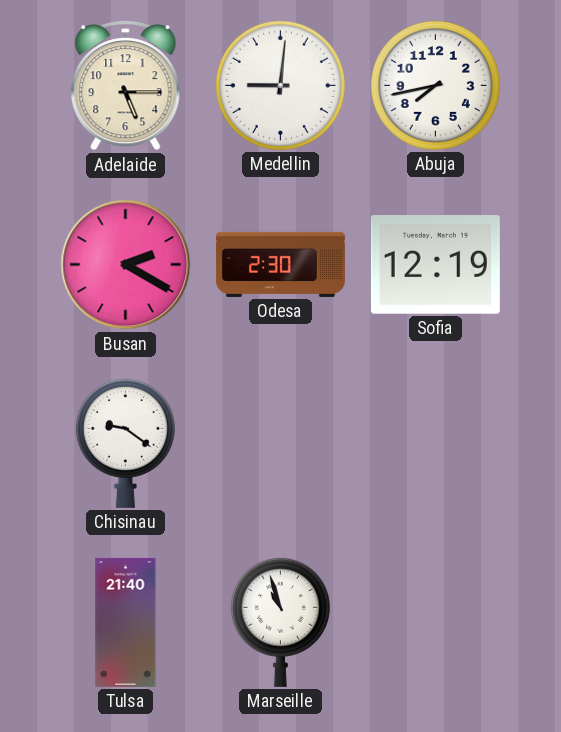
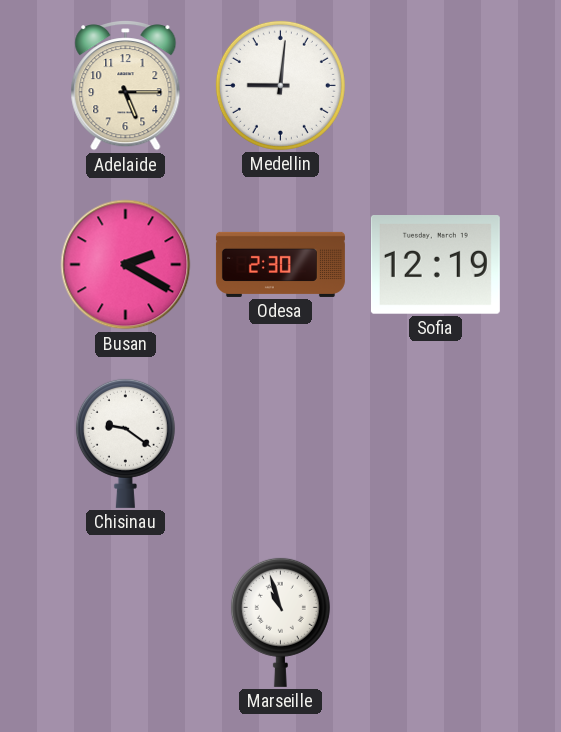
Abuja: 7:43 -> none (435, 85)
Tulsa: 21:40 -> none (126, 622)
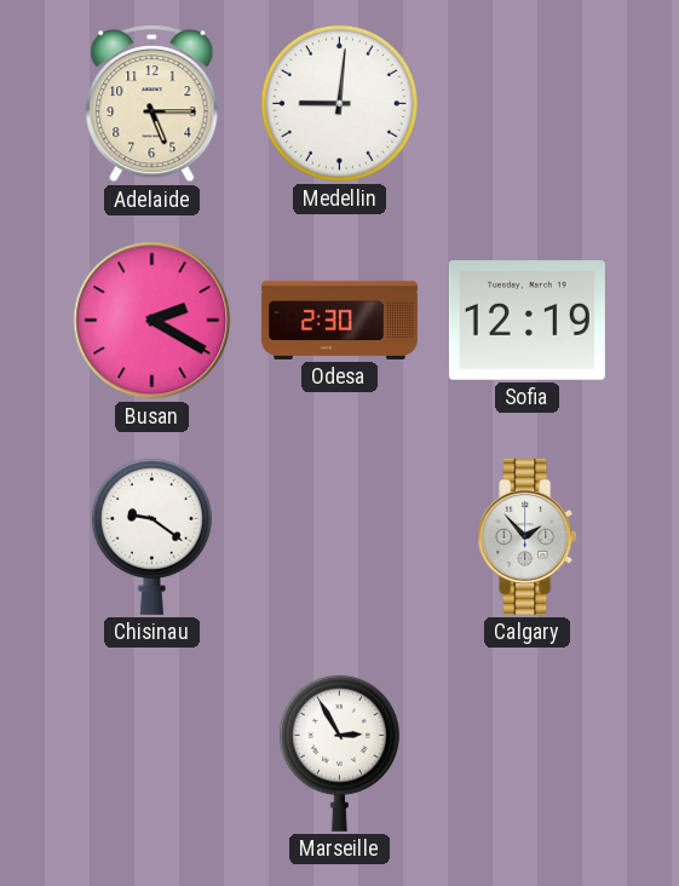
Calgary: none -> 1:53 (528, 536)
Marseille: 10:57 -> 2:55 (339, 753)
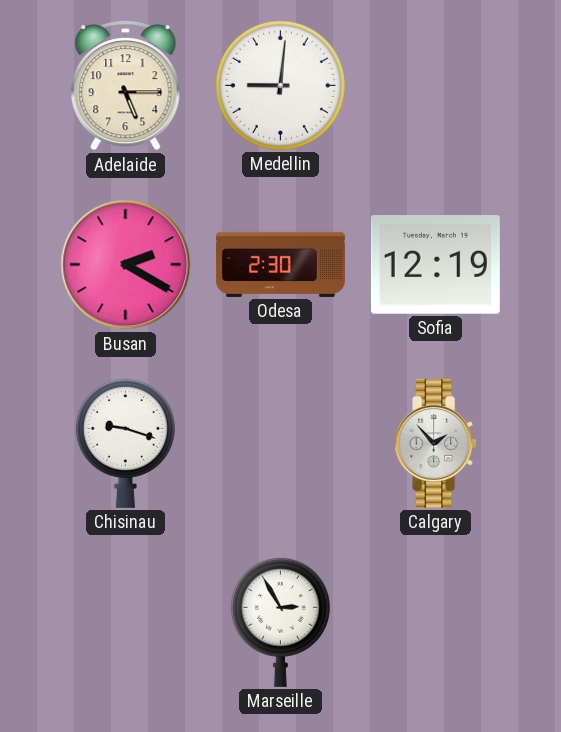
Chisinau: 9:21 -> 9:18 (125, 443)
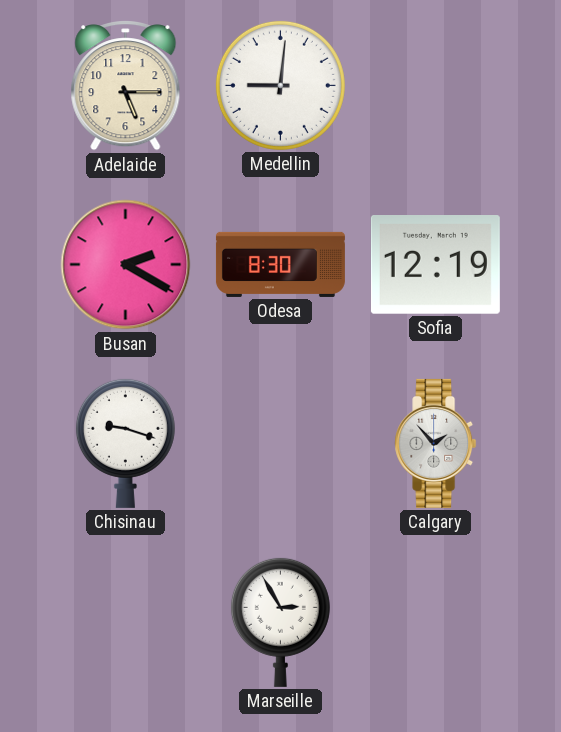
Odesa: 2:30 -> 8:30 (280, 264)
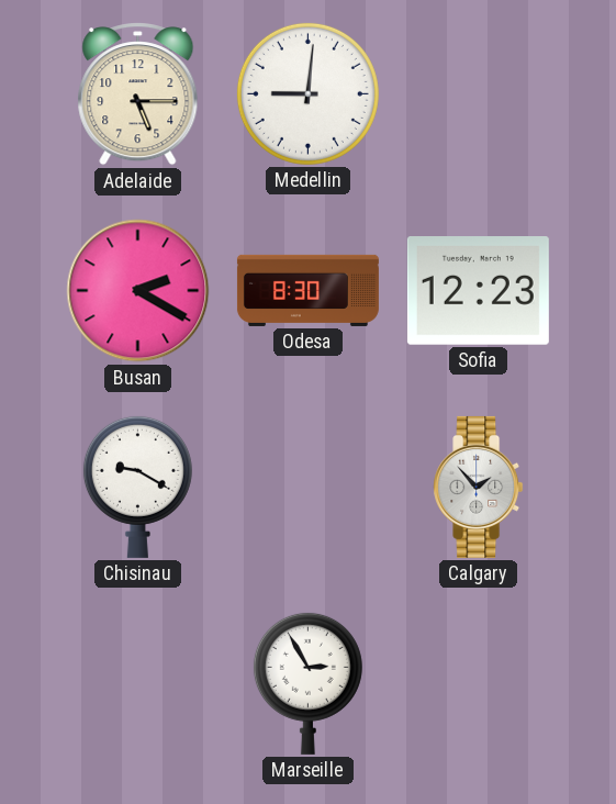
Sofia: 12:19 -> 12:23 (478, 291)
Chisinau: 9:18 -> 9:20 (137, 487)
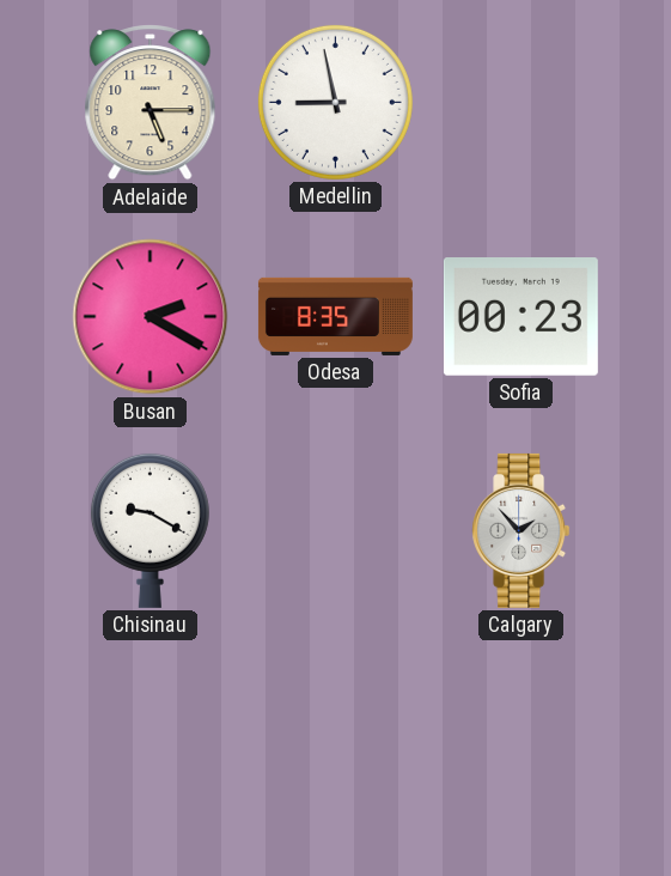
Medellin: 9:01 -> 8:58 (335, 102)
Odesa: 8:30 -> 8:35 (335, 316)
Sofia: 12:23 -> 00:23 (520, 317)
Marseille: 2:55 -> none (307, 683)
